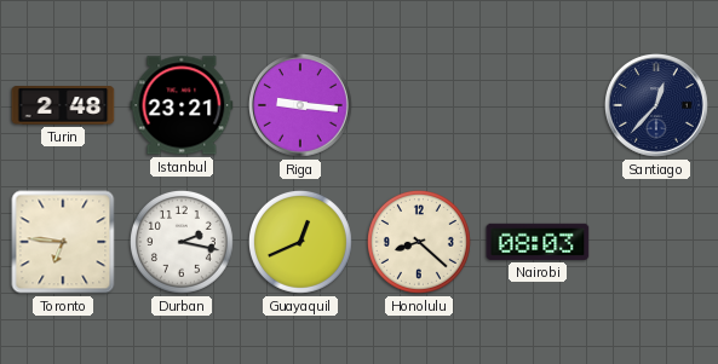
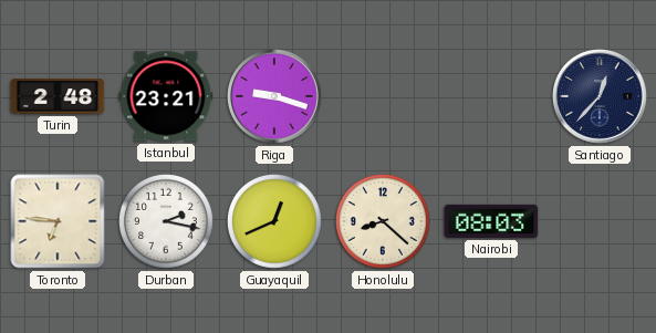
Riga: 9:16 -> 9:18 (275, 97)
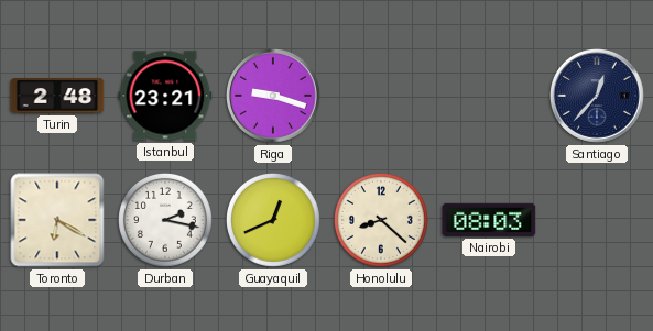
Toronto: 6:46 -> 6:20 (57, 220)
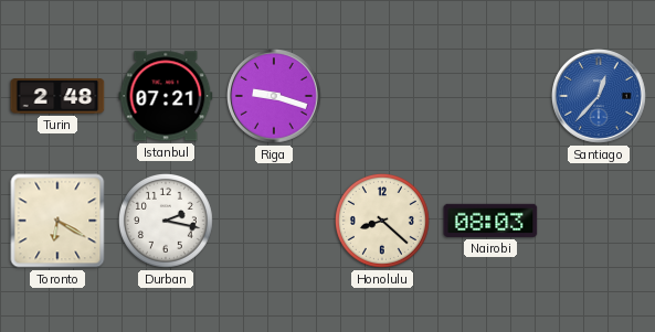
Istanbul: 23:21 -> 07:21 (166, 96)
Santiago dial: navy -> blue (600, 97)
Guayaquil: 12:41 -> none (273, 220)
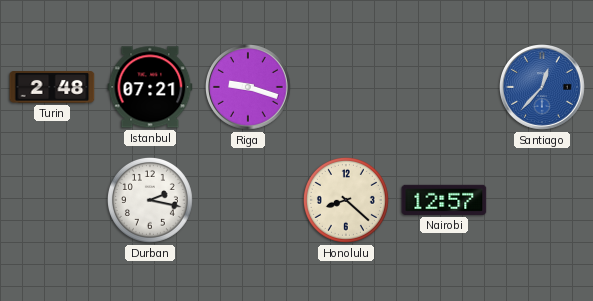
Toronto: 6:20 -> none (57, 221)
Nairobi: 08:03 -> 12:57 (444, 200)
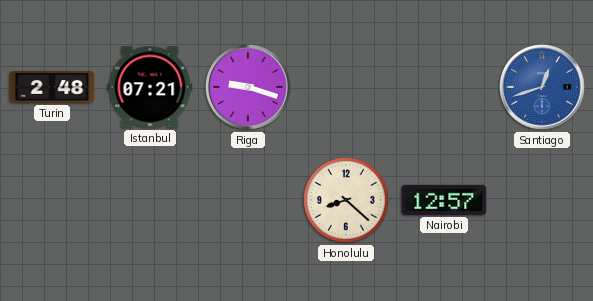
Santiago: 12:37 -> 12:42 (543, 88)
Durban: 2:17 -> none (150, 200)
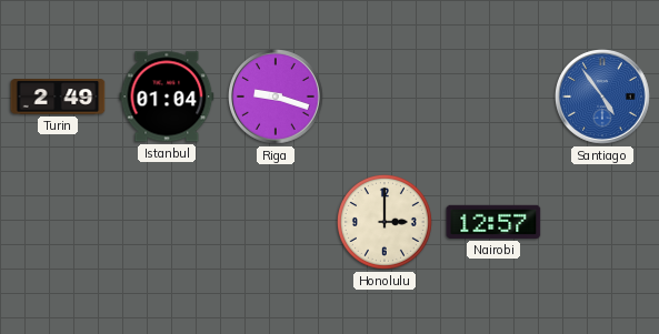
Turin: 2:48 -> 2:49 (58, 97)
Istanbul: 07:21 -> 01:04 (167, 97)
Santiago: 12:42 -> 4:54 (603, 98)
Honolulu: 8:22 -> 3:00 (385, 222)
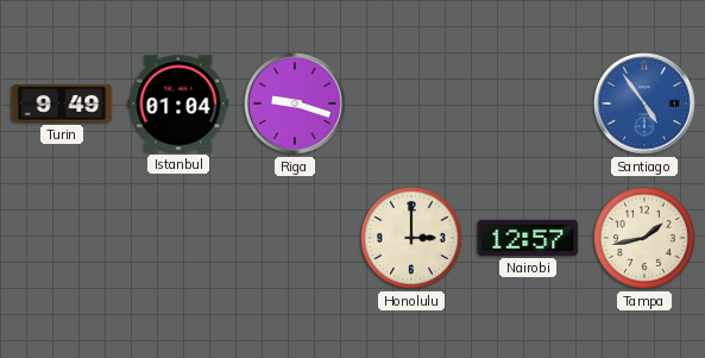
Turin: 2:49 -> 9:49 (62, 103)
Tampa: none -> 1:43 (644, 238)
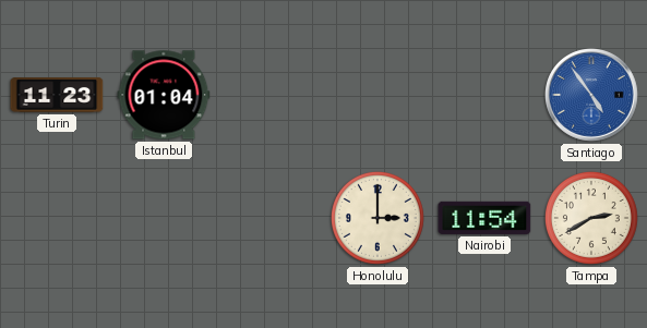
Turin: 9:49 -> 11:23 (57, 95)
Riga: 9:18 -> none (296, 105)
Nairobi: 12:57 -> 11:54 (484, 218)
Tampa: 1:43 -> 2:40 (591, 218)
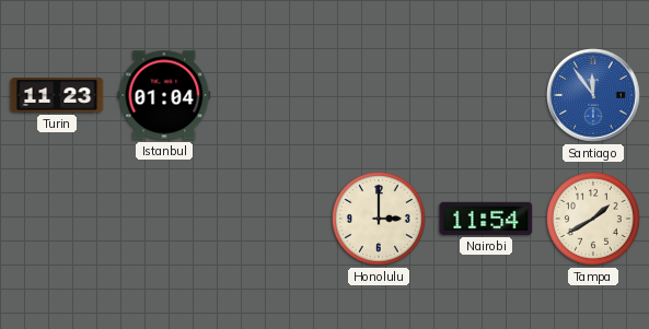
Santiago: 4:54 -> 11:54 (594, 96)
Tampa: 2:40 -> 1:40 (593, 219)
